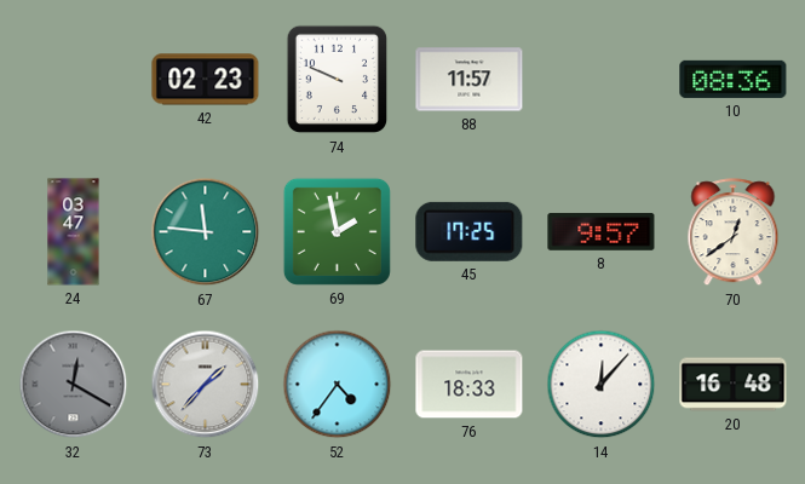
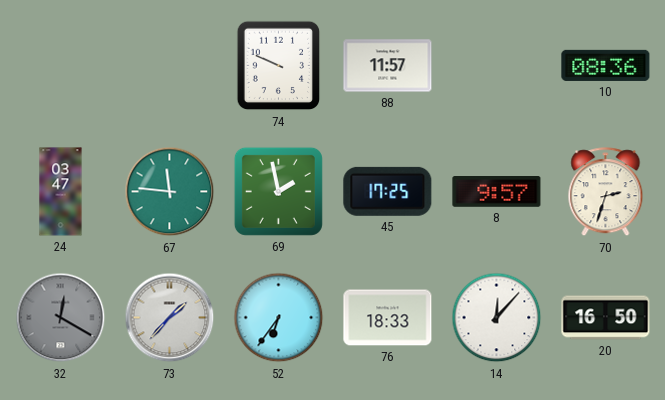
42: 02:23 -> none (206, 80)
70: 12:39 -> 2:33 (606, 192)
52: 4:36 -> 6:36 (279, 318)
20: 16:48 -> 16:50 (606, 318)
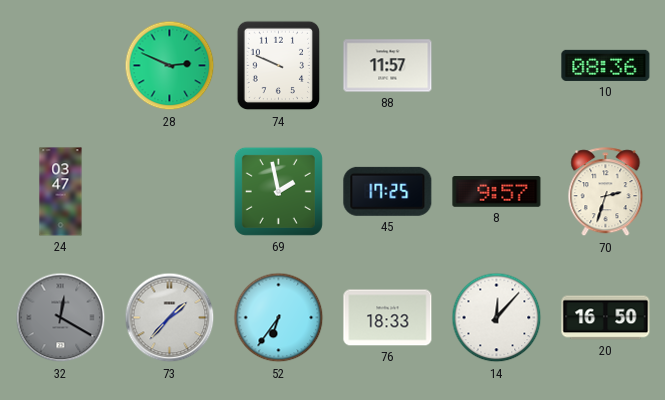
28: none -> 2:49 (170, 66)
67: 11:46 -> none (170, 192)
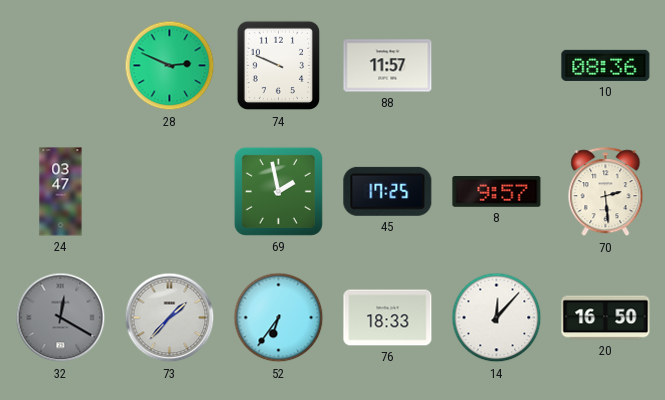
70: 2:33 -> 2:29 (606, 192)
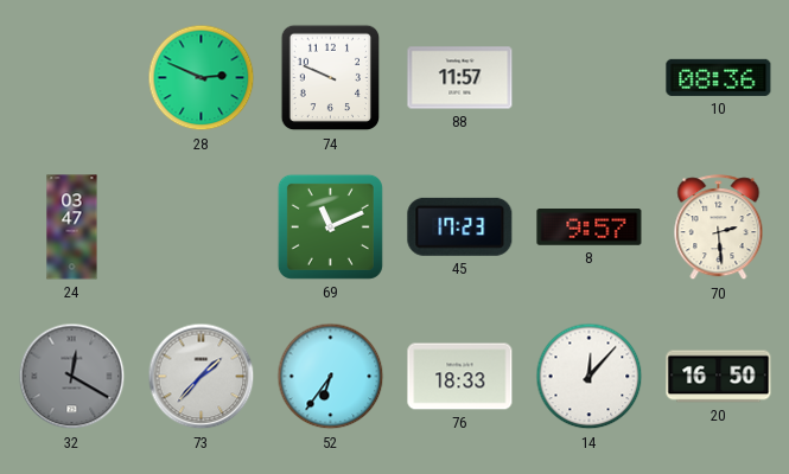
69: 1:58 -> 11:11 (330, 226)
45: 17:25 -> 17:23 (460, 226)
